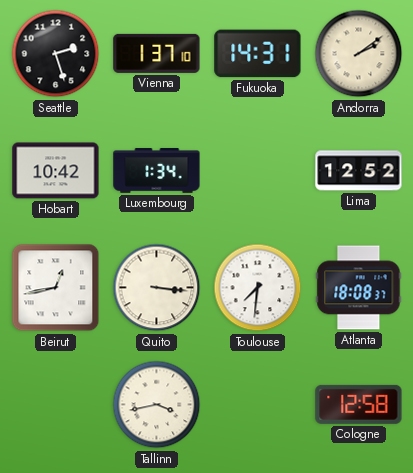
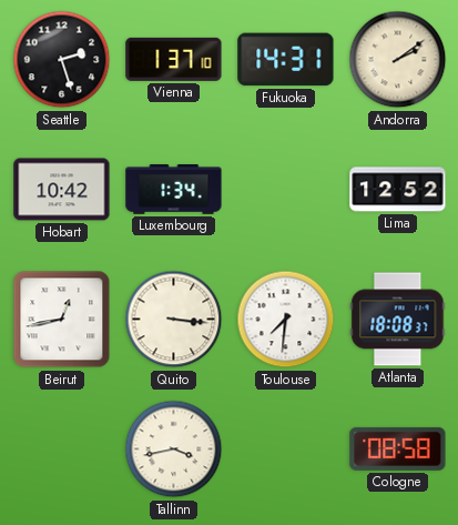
Cologne: 12:58 -> 08:58 (398, 448)
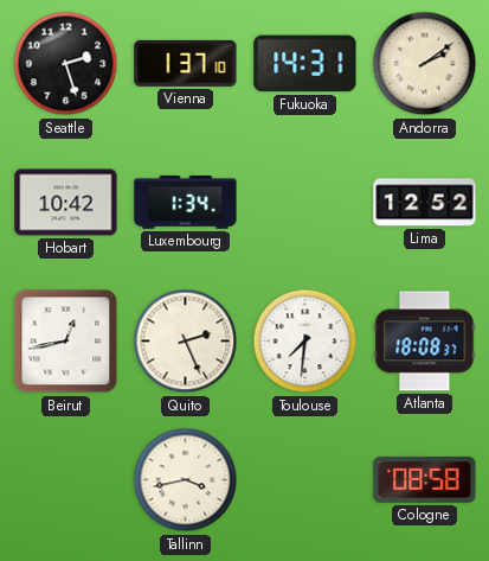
Quito: 3:16 -> 2:26 (186, 342)
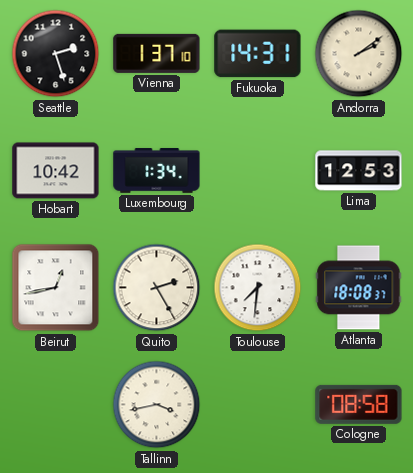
Lima: 12:52 -> 12:53 (359, 171)
Quito: 2:26 -> 2:25 (157, 288)
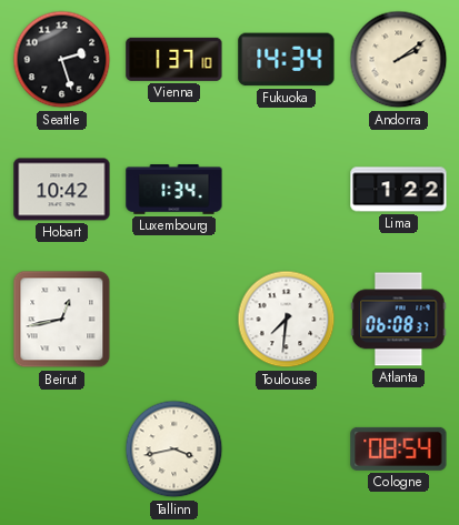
Fukuoka: 14:31 -> 14:34 (287, 60)
Lima: 12:53 -> 1:22 (399, 190)
Quito: 2:25 -> none (157, 288)
Atlanta: 18:08 -> 06:08 (399, 320)
Cologne: 08:58 -> 08:54 (399, 448)
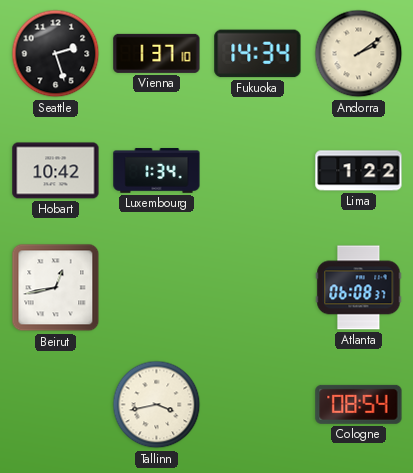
Toulouse: 7:31 -> none (287, 320)
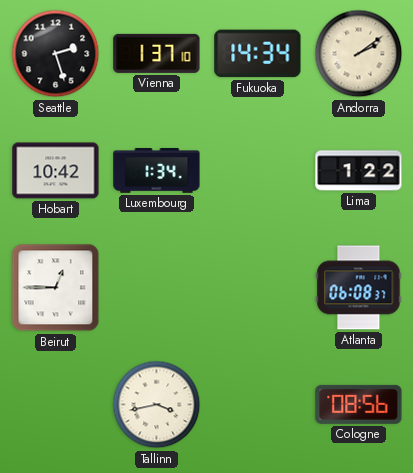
Beirut: 12:43 -> 12:45 (56, 288)
Cologne: 08:54 -> 08:56 (359, 404)
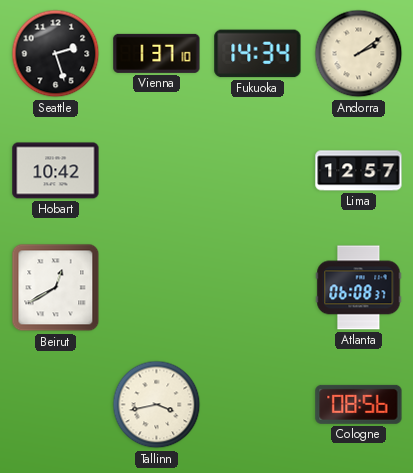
Luxembourg: 1:34 -> none (157, 171)
Lima: 1:22 -> 12:57 (359, 171)
Beirut: 12:45 -> 12:40 (56, 288)
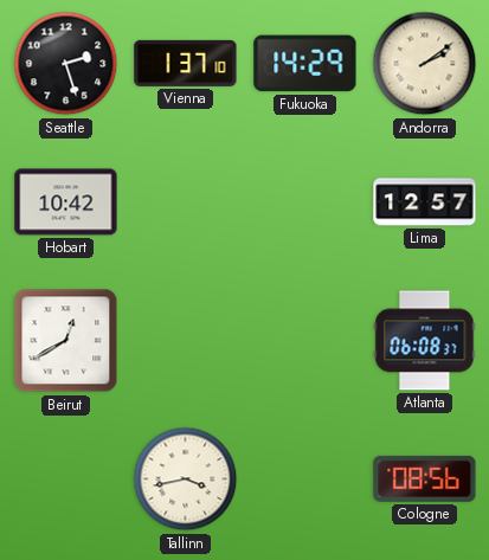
Fukuoka: 14:34 -> 14:29 (305, 64)
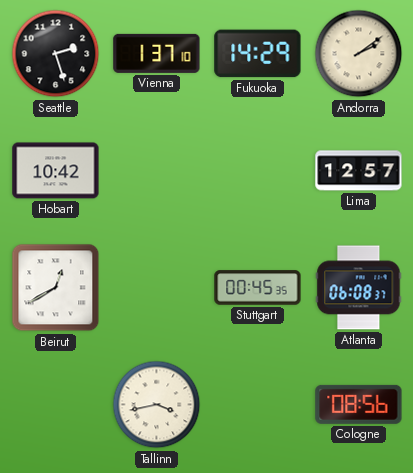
Stuttgart: none -> 00:45 (258, 288)
